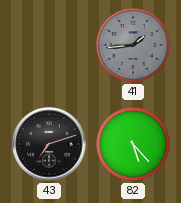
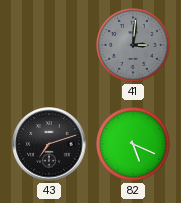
41: 1:44 -> 3:01 (134, 46)
82: 5:23 -> 5:19 (134, 145)
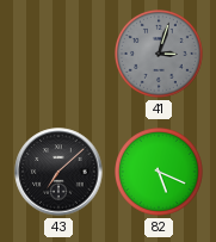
41: 3:01 -> 3:03 (160, 55)
43: 7:12 -> 7:08 (58, 172)
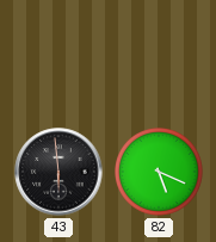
41: 3:03 -> none (160, 55)
43: 7:08 -> 5:59 (58, 172)
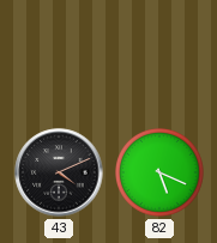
43: 5:59 -> 4:11 (59, 172)
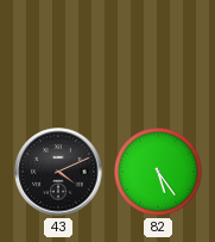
82: 5:19 -> 5:24 (159, 173)
